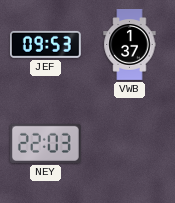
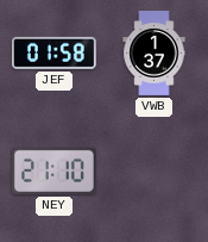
JEF: 09:53 -> 01:58 (53, 52)
NEY: 22:03 -> 21:10 (53, 170)
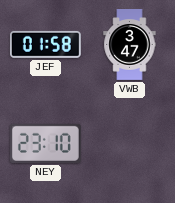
VWB: 1:37 -> 3:47 (130, 45)
NEY: 21:10 -> 23:10 (45, 143)
